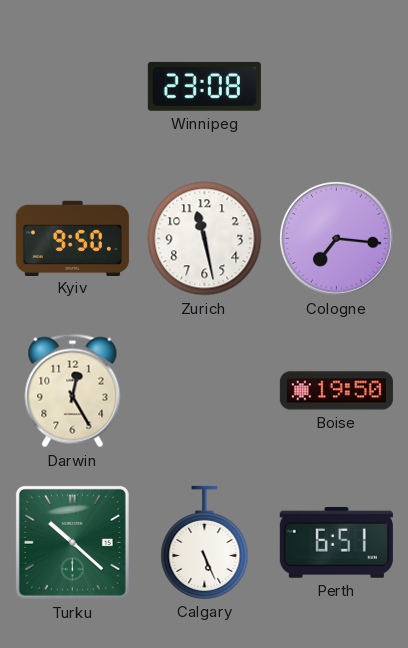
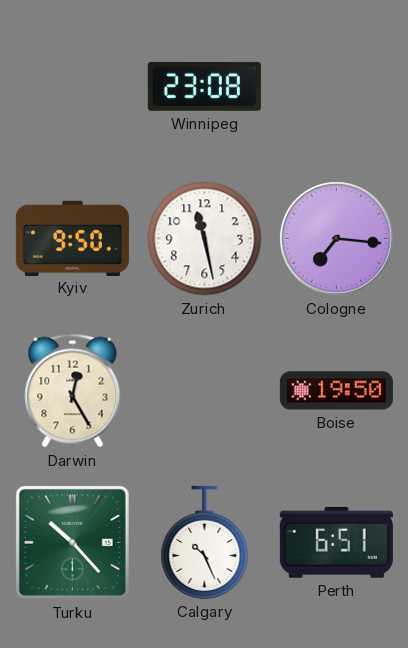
Turku: 10:22 -> 10:23 (72, 542)
Calgary: 5:26 -> 10:26 (205, 542)
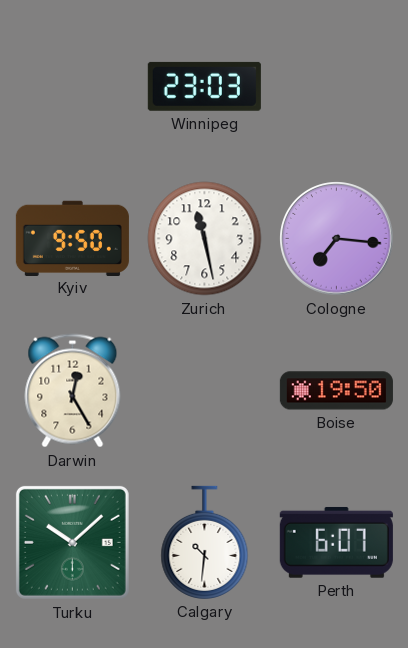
Winnipeg: 23:08 -> 23:03 (204, 86)
Turku: 10:23 -> 10:08 (72, 542)
Calgary: 10:26 -> 10:31 (205, 542)
Perth: 6:51 -> 6:07 (336, 542)
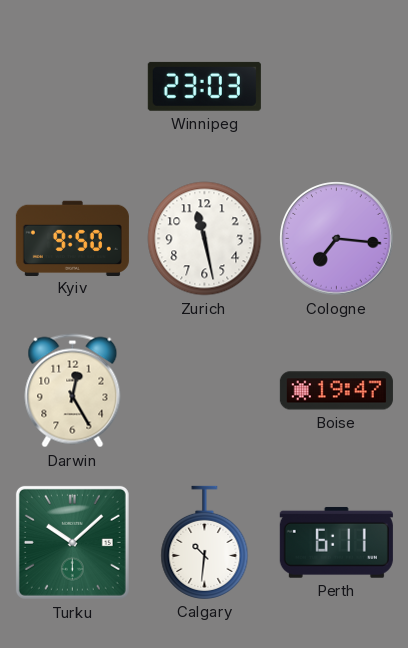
Boise: 19:50 -> 19:47 (336, 391)
Perth: 6:07 -> 6:11 (336, 542)
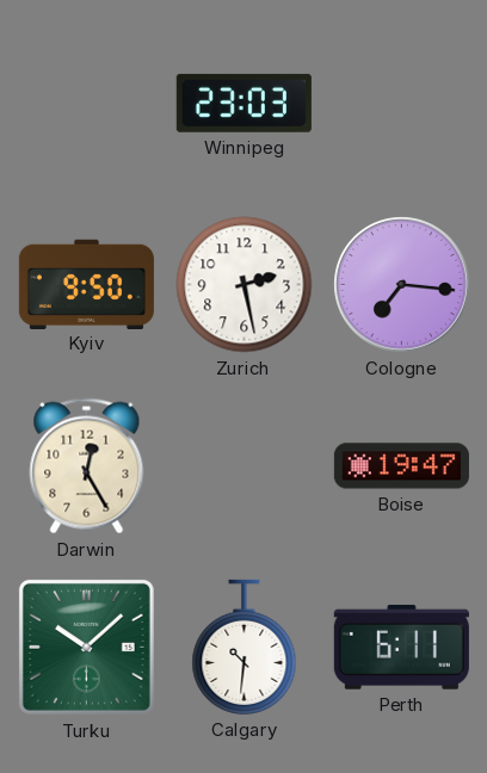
Zurich: 11:28 -> 2:28 (245, 285)
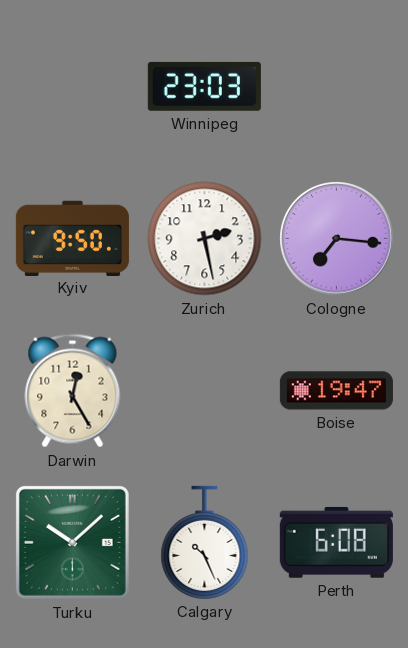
Calgary: 10:31 -> 10:26 (205, 542)
Perth: 6:11 -> 6:08 (336, 542)
